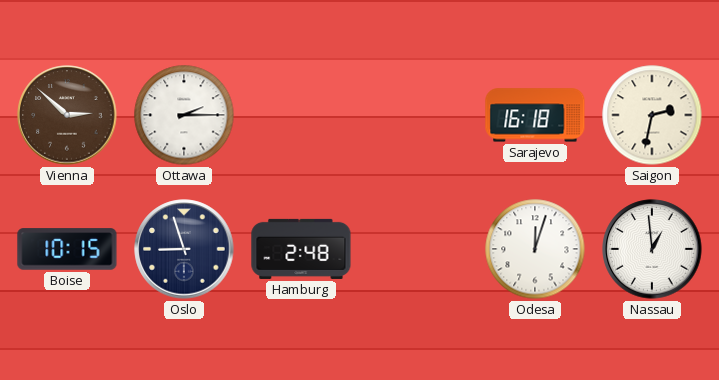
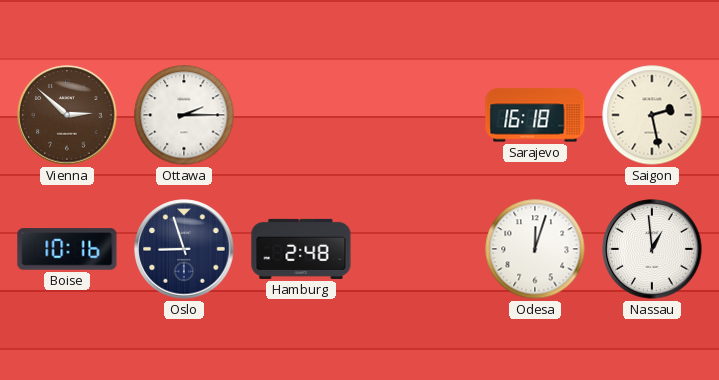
Saigon: 2:32 -> 2:28 (652, 115)
Boise: 10:15 -> 10:16 (67, 249)
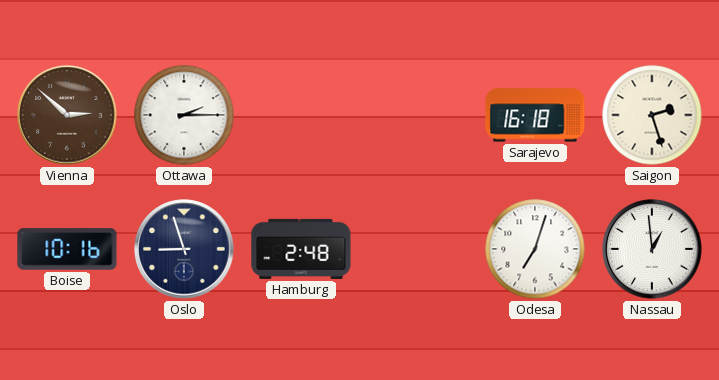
Saigon: 2:28 -> 2:27 (652, 115)
Odesa: 12:03 -> 7:03 (535, 249)
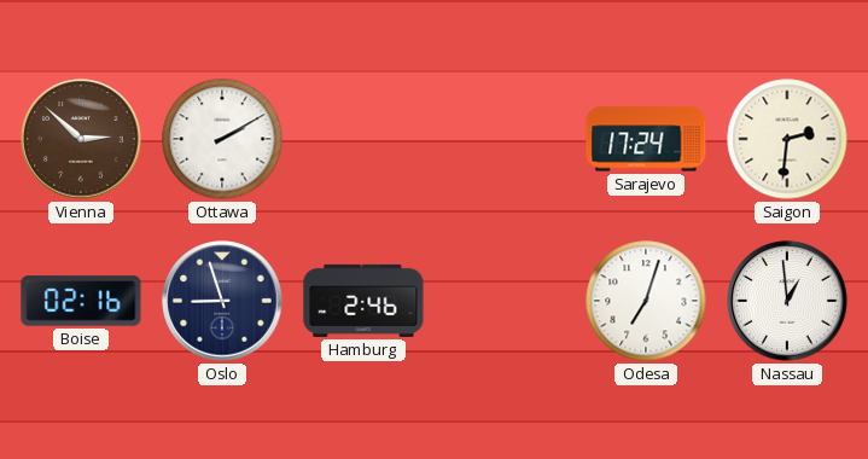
Ottawa: 2:15 -> 2:10 (222, 139)
Sarajevo: 16:18 -> 17:24 (646, 139)
Saigon: 2:27 -> 2:31 (787, 139)
Boise: 10:16 -> 02:16 (81, 301)
Hamburg: 2:48 -> 2:46 (363, 301)
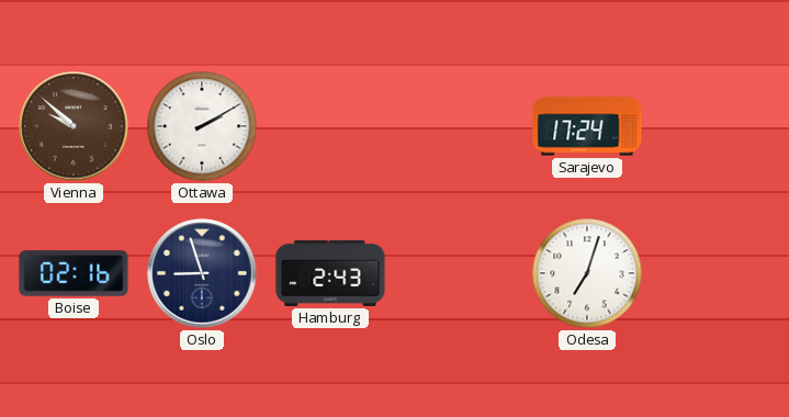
Vienna: 2:52 -> 9:52 (74, 126)
Saigon: 2:31 -> none (787, 139)
Hamburg: 2:46 -> 2:43 (330, 273)
Nassau: 12:59 -> none (787, 301)
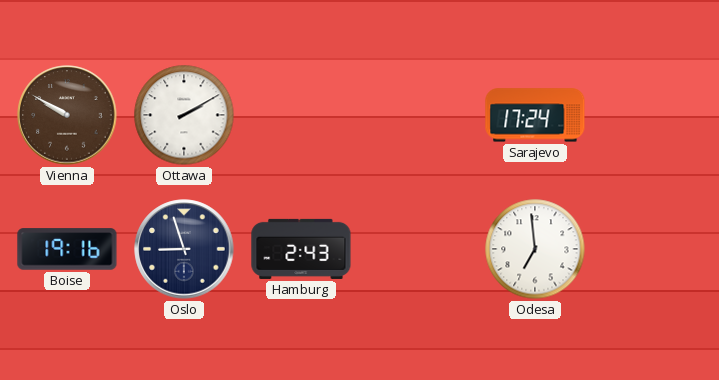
Vienna: 9:52 -> 9:50 (67, 115)
Boise: 02:16 -> 19:16 (67, 249)
Odesa: 7:03 -> 6:59 (535, 249)
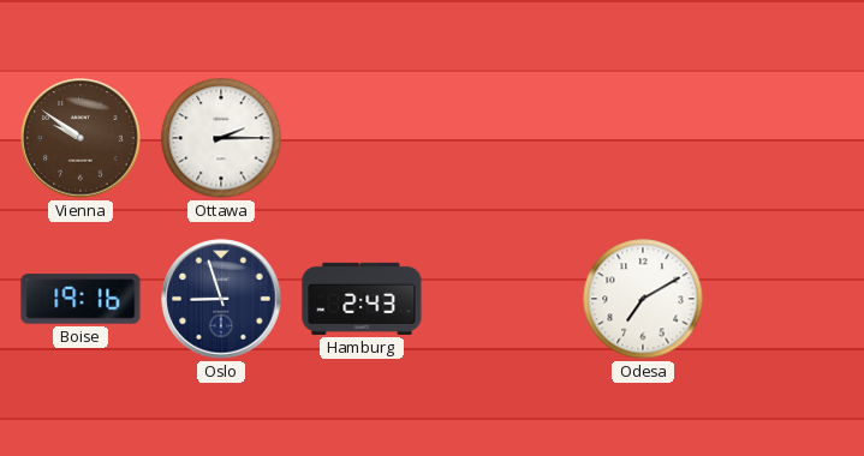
Vienna: 9:50 -> 9:51 (81, 138)
Ottawa: 2:10 -> 2:15 (221, 138)
Sarajevo: 17:24 -> none (535, 115)
Odesa: 6:59 -> 7:10 (643, 299)
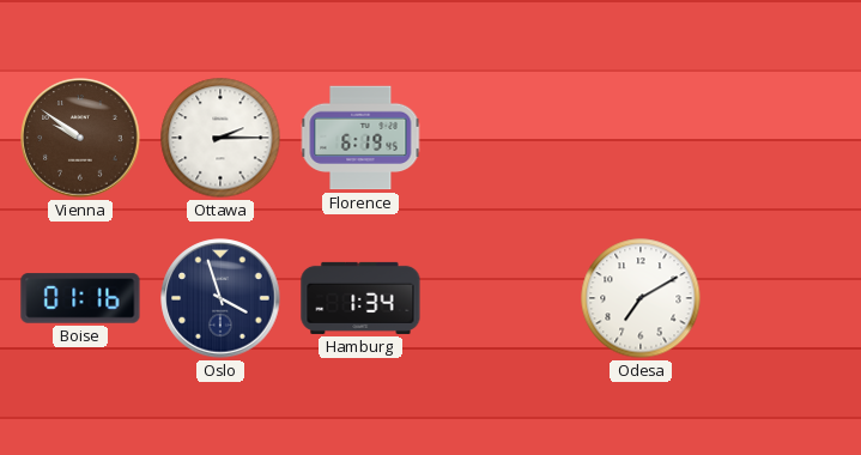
Florence: none -> 6:19 (360, 138)
Boise: 19:16 -> 01:16 (80, 298)
Oslo: 8:57 -> 3:57 (220, 298)
Hamburg: 2:43 -> 1:34 (360, 298)
